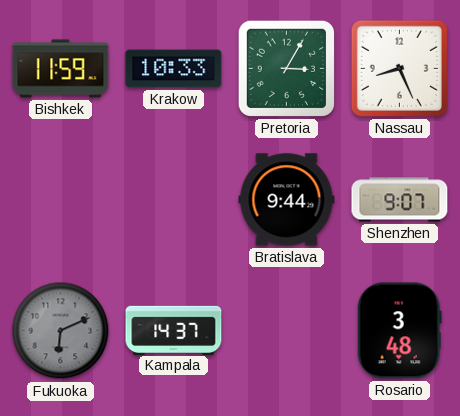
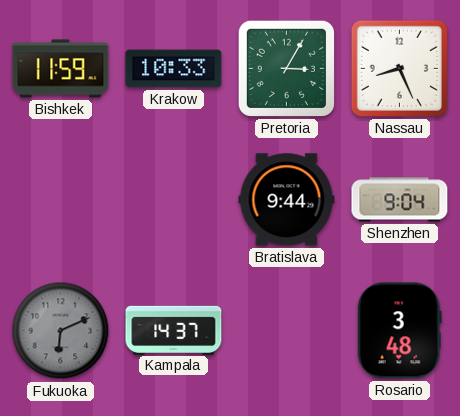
Shenzhen: 9:07 -> 9:04 (400, 200)
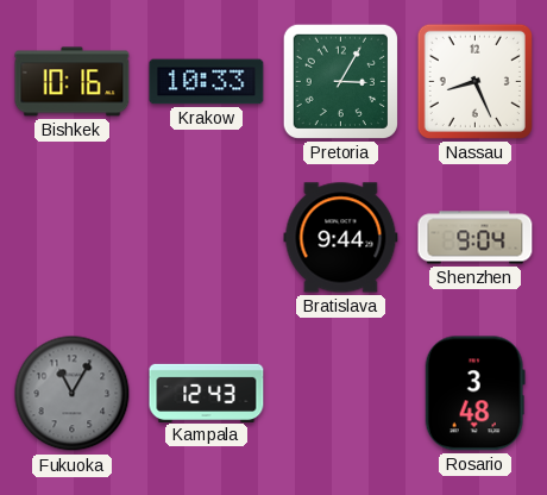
Bishkek: 11:59 -> 10:16 (73, 82)
Fukuoka: 6:11 -> 11:05 (73, 394)
Kampala: 14:37 -> 12:43 (207, 393)
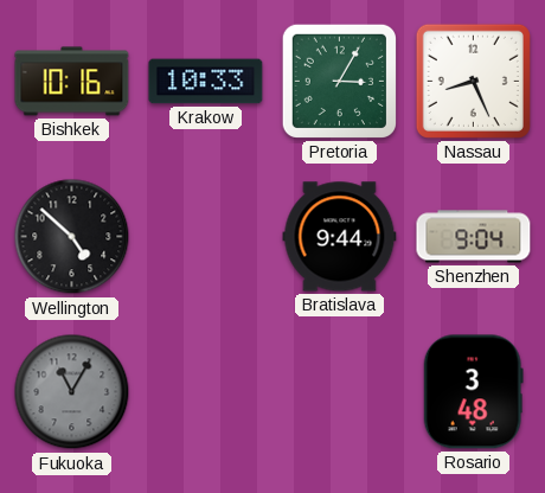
Wellington: none -> 4:52 (72, 237)
Kampala: 12:43 -> none (207, 393)
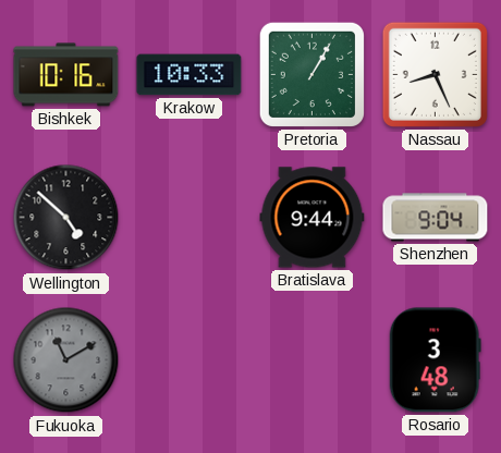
Pretoria: 3:05 -> 1:05 (311, 74)
Fukuoka: 11:05 -> 11:10 (66, 360)
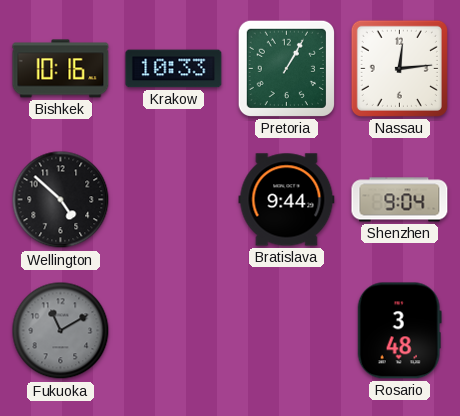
Nassau: 8:26 -> 12:14 (399, 68)
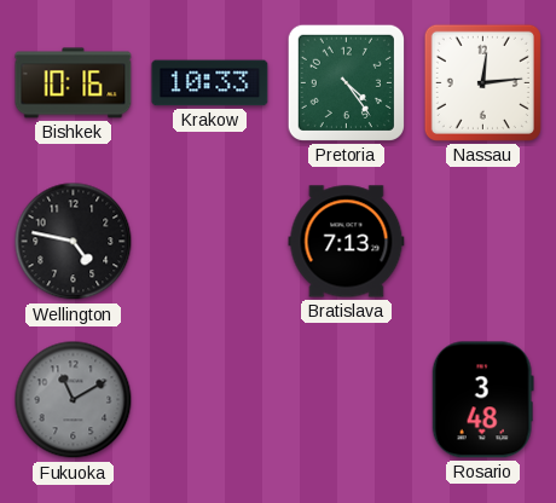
Pretoria: 1:05 -> 4:24 (346, 82)
Wellington: 4:52 -> 4:47 (74, 242)
Bratislava: 9:44 -> 7:13 (347, 242)
Shenzhen: 9:04 -> none (400, 200)
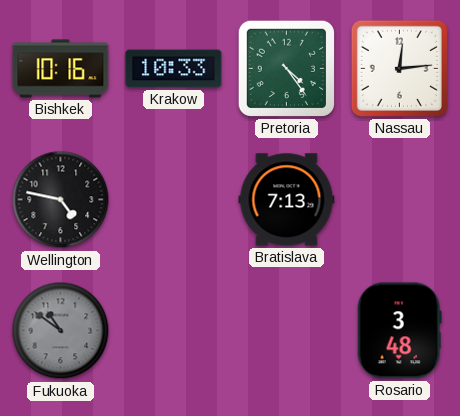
Fukuoka: 11:10 -> 10:51 (61, 331)
